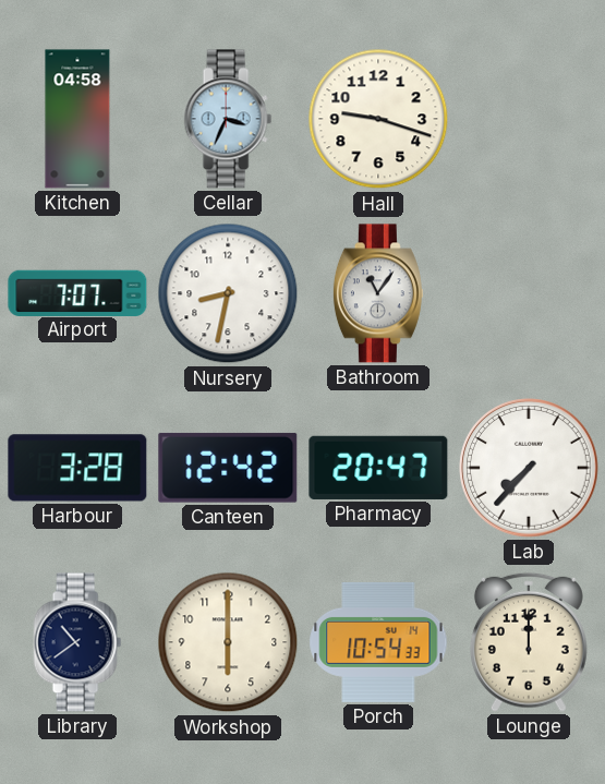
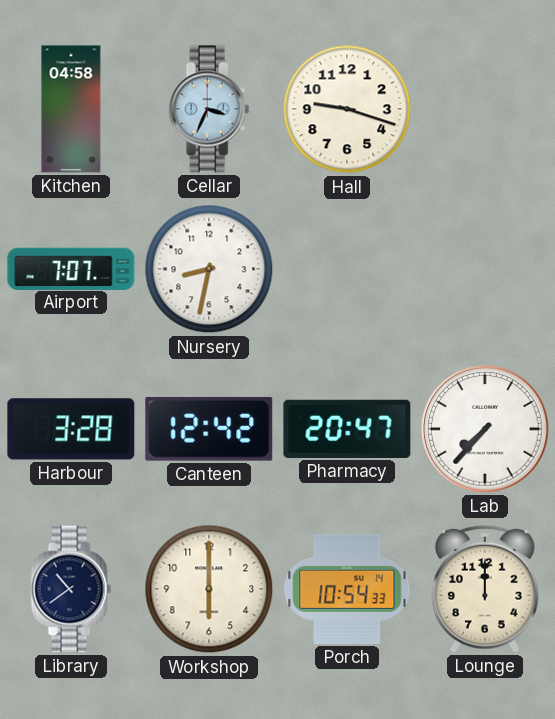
Bathroom: 11:06 -> none (378, 293)
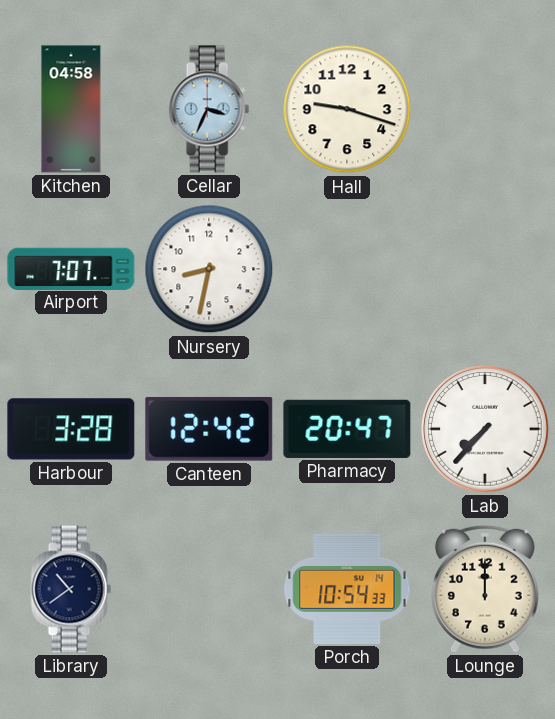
Workshop: 6:00 -> none (209, 589)
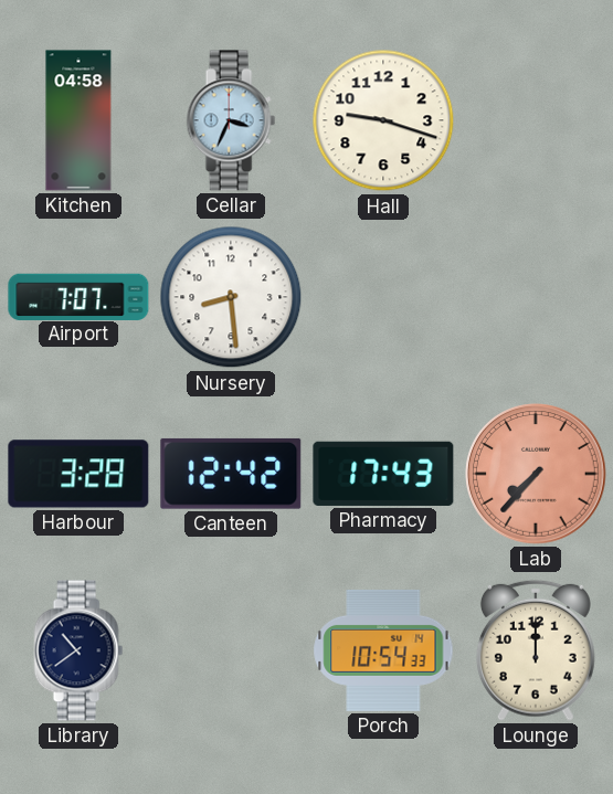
Nursery: 8:32 -> 8:29 (231, 297)
Pharmacy: 20:47 -> 17:43 (383, 474)
Lab dial: white -> salmon (537, 475)
